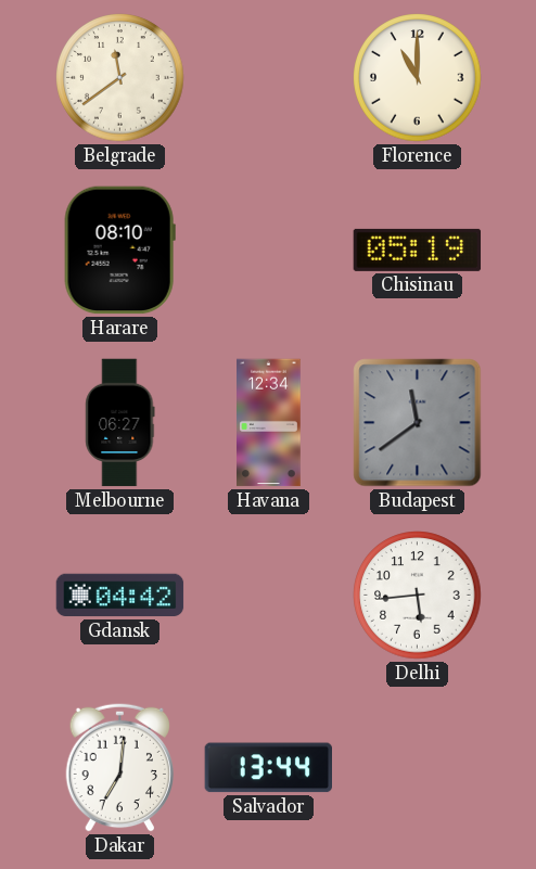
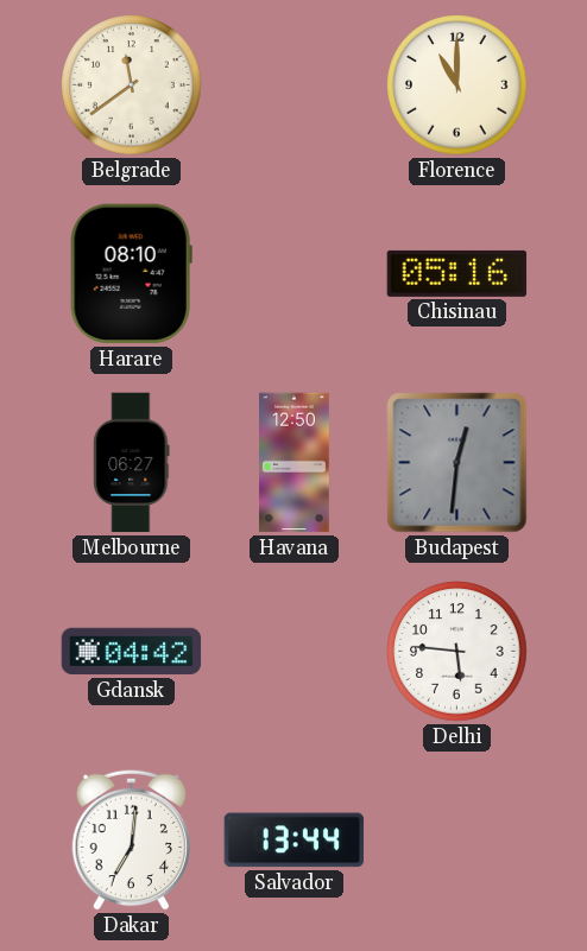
Chisinau: 05:19 -> 05:16 (457, 273)
Havana: 12:34 -> 12:50 (295, 463)
Budapest: 11:39 -> 12:31 (457, 463)
Delhi: 5:44 -> 5:46 (457, 652)
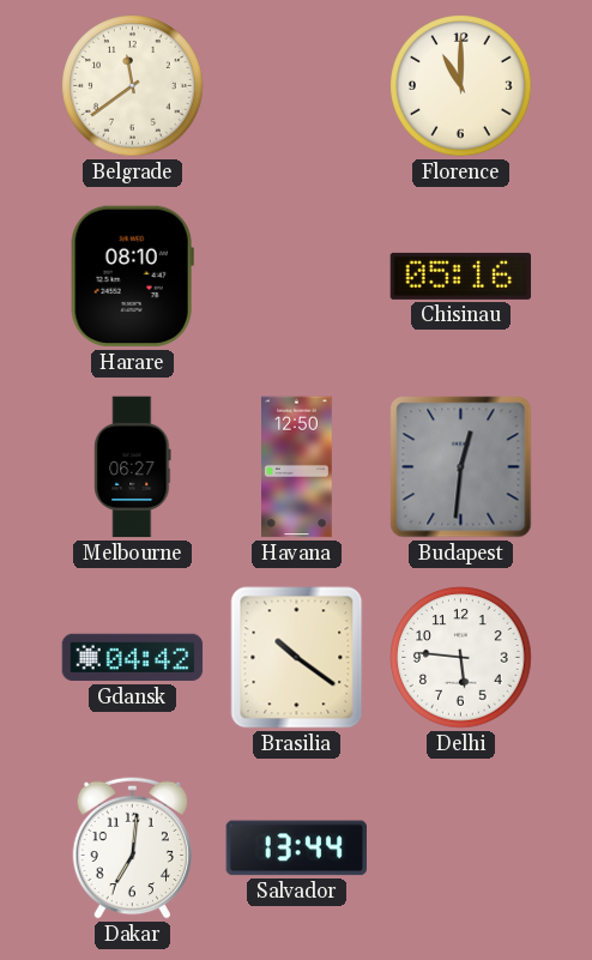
Brasilia: none -> 10:21 (297, 658)
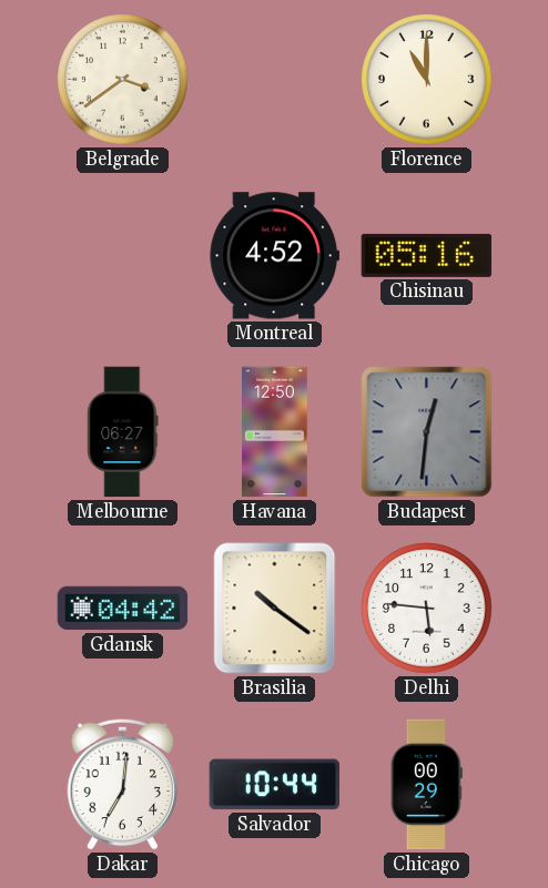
Belgrade: 11:39 -> 3:39 (123, 80)
Harare: 08:10 -> none (132, 277)
Montreal: none -> 4:52 (275, 256)
Salvador: 13:44 -> 10:44 (274, 785)
Chicago: none -> 00:29 (426, 785)
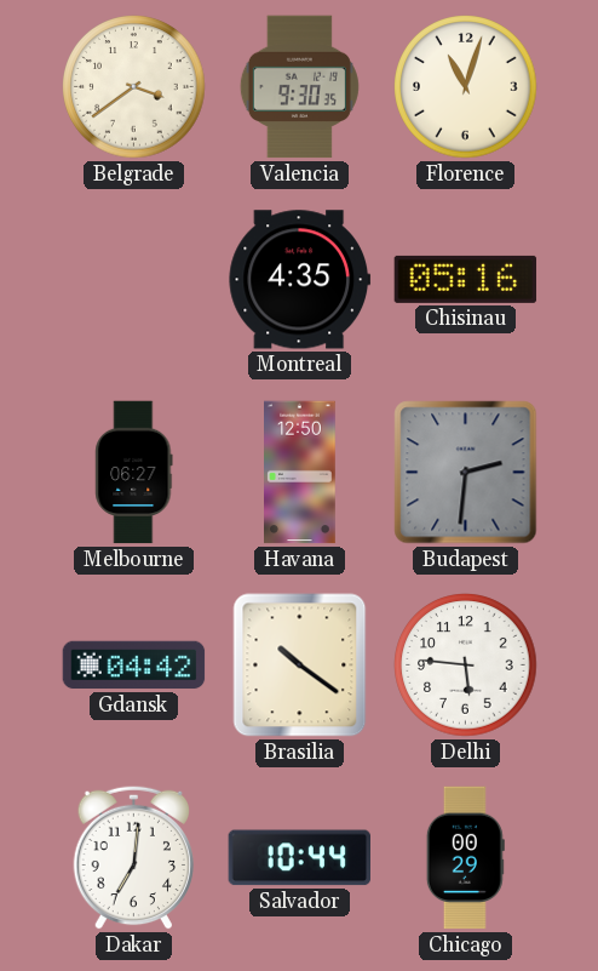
Valencia: none -> 9:30 (299, 87)
Florence: 11:00 -> 11:03 (466, 87)
Montreal: 4:52 -> 4:35 (300, 280)
Budapest: 12:31 -> 2:31 (466, 473)
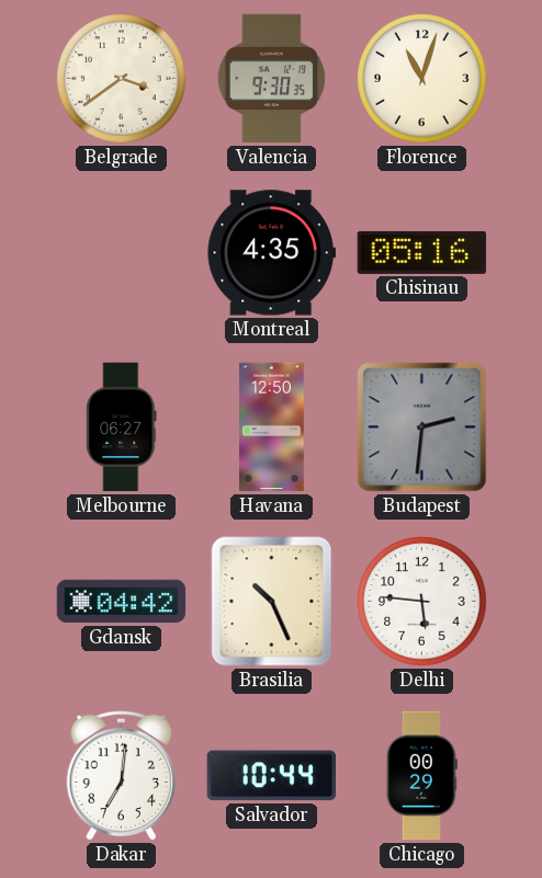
Brasilia: 10:21 -> 10:26 (272, 602)
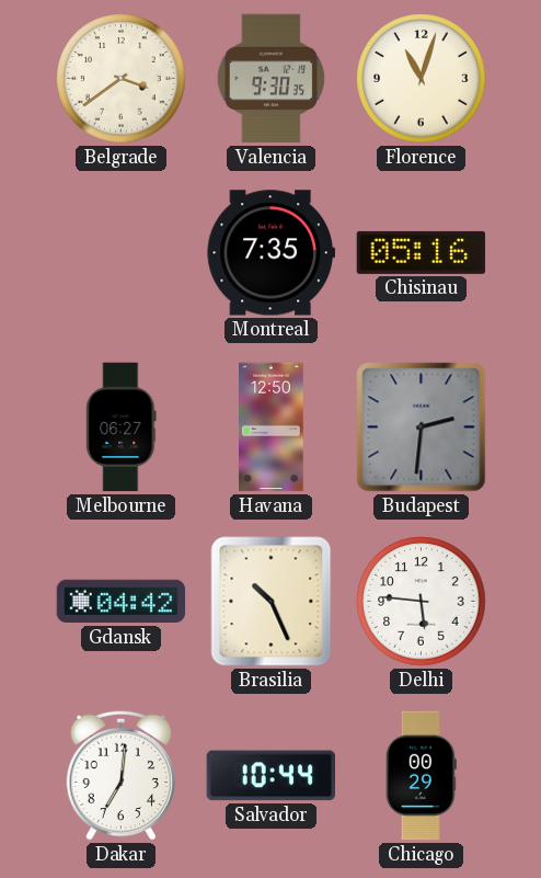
Montreal: 4:35 -> 7:35 (272, 253)
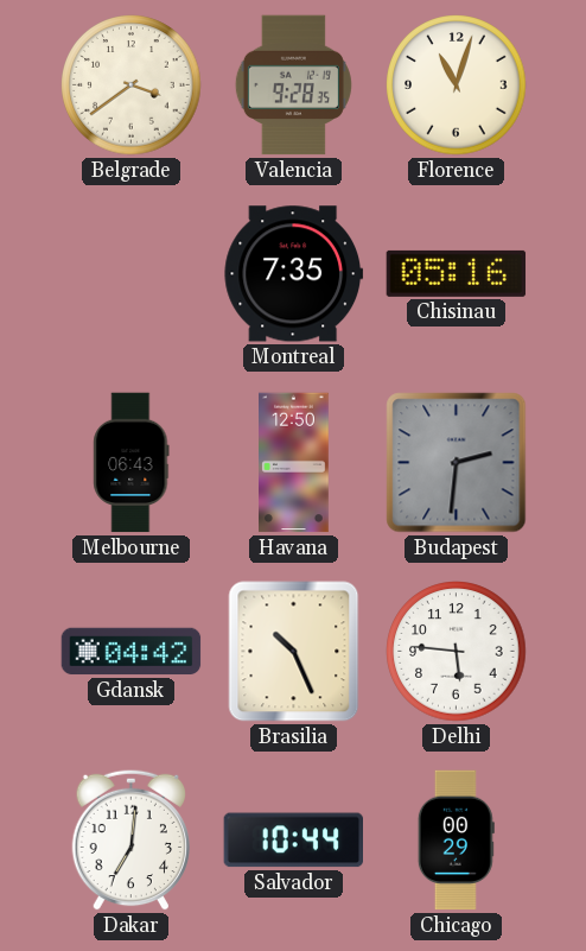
Valencia: 9:30 -> 9:28 (293, 85)
Melbourne: 06:27 -> 06:43 (132, 463)
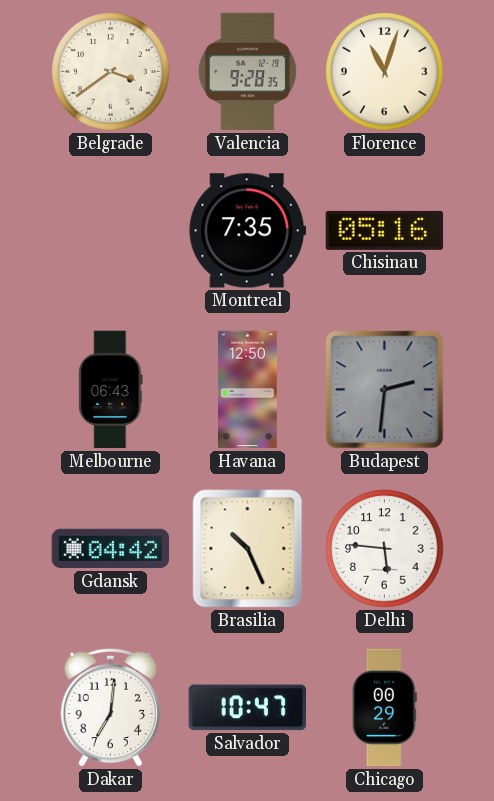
Salvador: 10:44 -> 10:47 (247, 708)
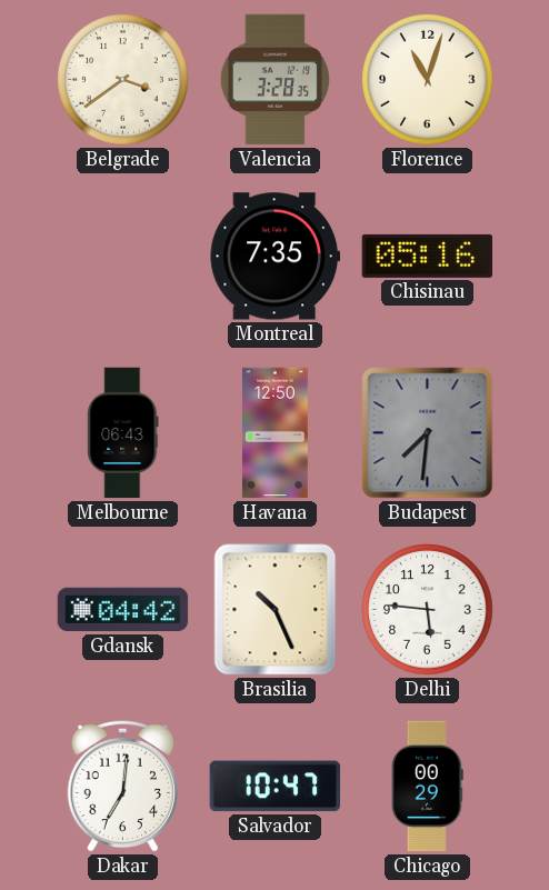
Valencia: 9:28 -> 3:28 (274, 80)
Budapest: 2:31 -> 7:31 (428, 433)
